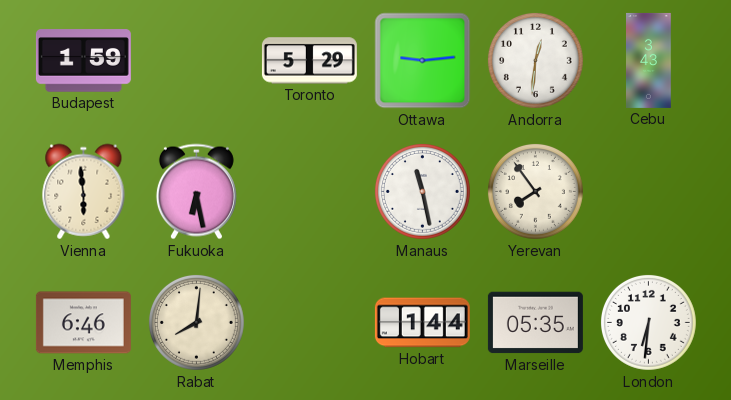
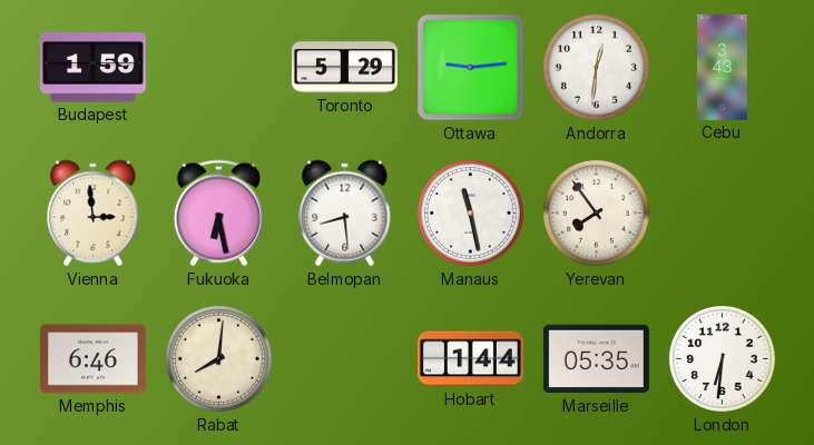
Vienna: 5:59 -> 2:59 (94, 214)
Belmopan: none -> 8:29 (345, 214)
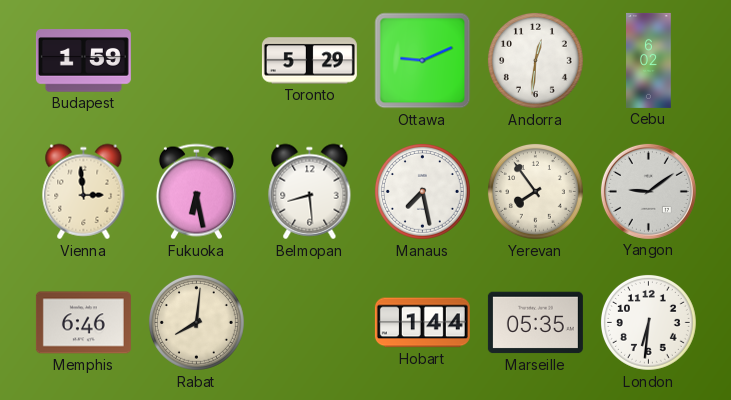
Ottawa: 9:14 -> 9:11 (423, 61)
Cebu: 3:43 -> 6:02 (649, 60)
Manaus: 11:28 -> 7:28 (422, 191)
Yangon: none -> 9:09 (648, 191)
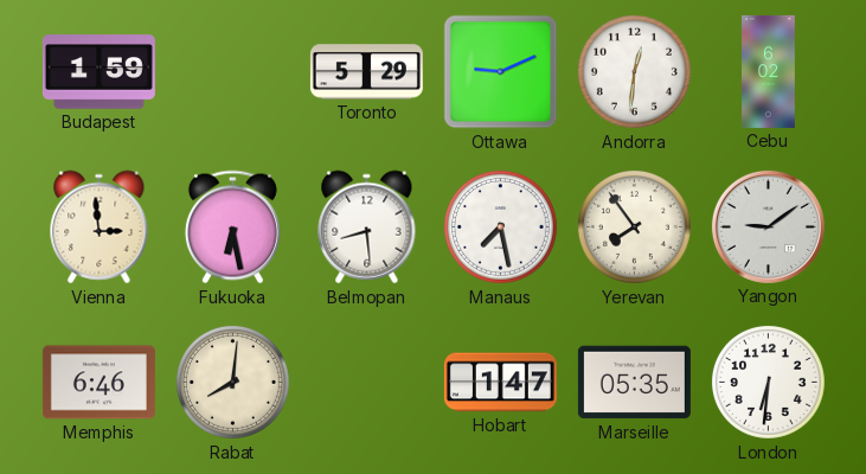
Hobart: 1:44 -> 1:47 (500, 383)
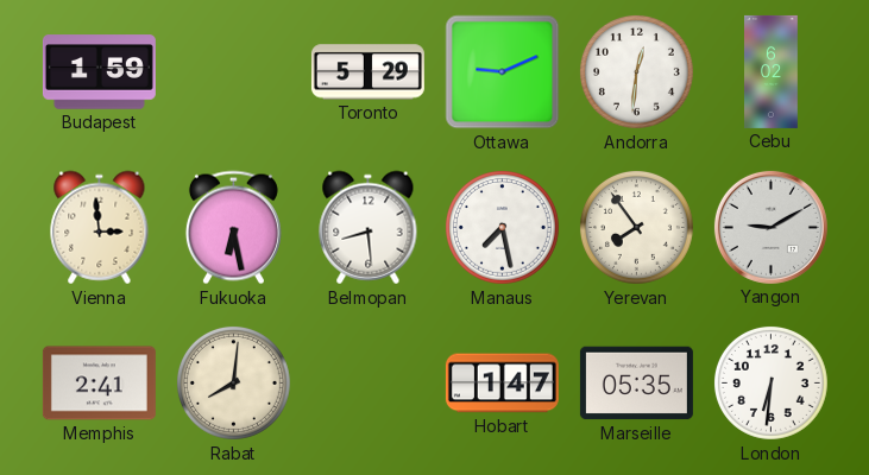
Yangon: 9:09 -> 9:10 (770, 227)
Memphis: 6:46 -> 2:41 (99, 384)
